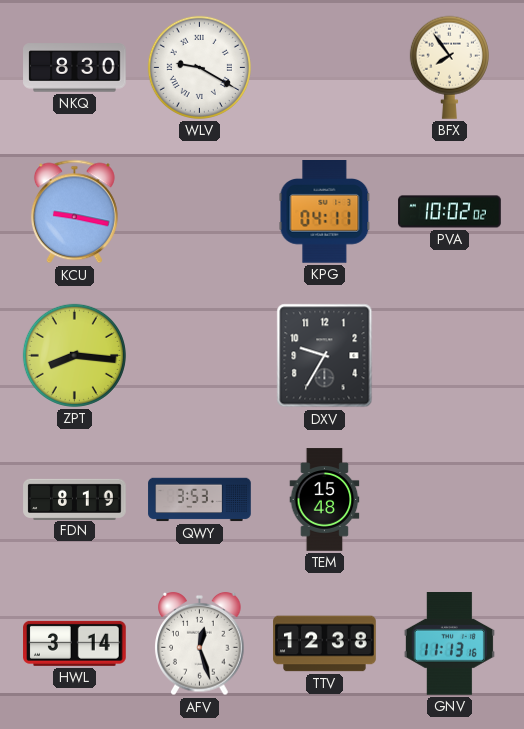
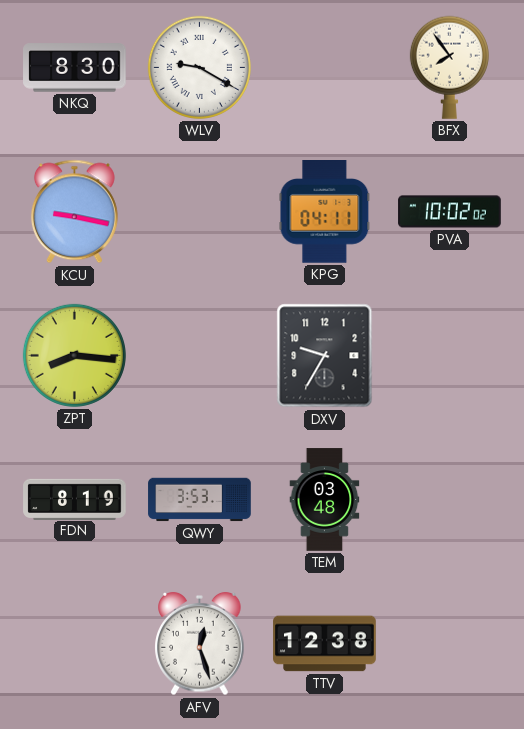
TEM: 15:48 -> 03:48 (325, 500)
HWL: 3:14 -> none (75, 643)
GNV: 11:13 -> none (449, 644)
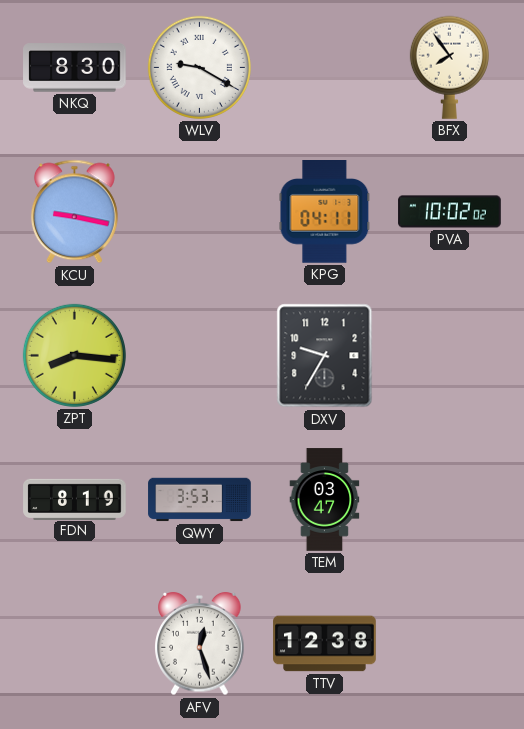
TEM: 03:48 -> 03:47 (325, 500)
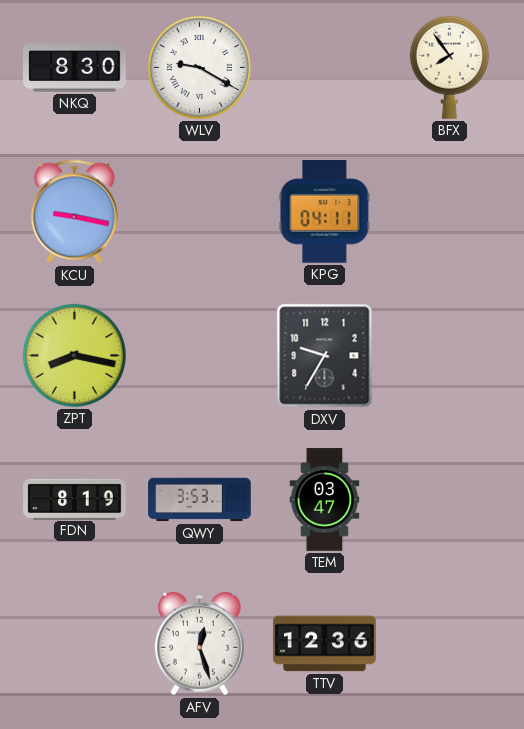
PVA: 10:02 -> none (450, 212)
ZPT: 8:16 -> 8:17 (74, 355)
TTV: 12:38 -> 12:36 (325, 644)
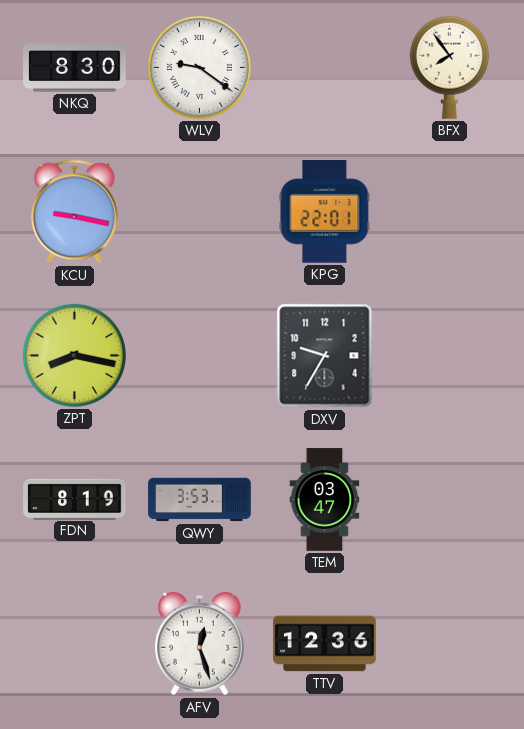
WLV: 9:20 -> 9:21 (199, 67)
KPG: 04:11 -> 22:01 (325, 212)
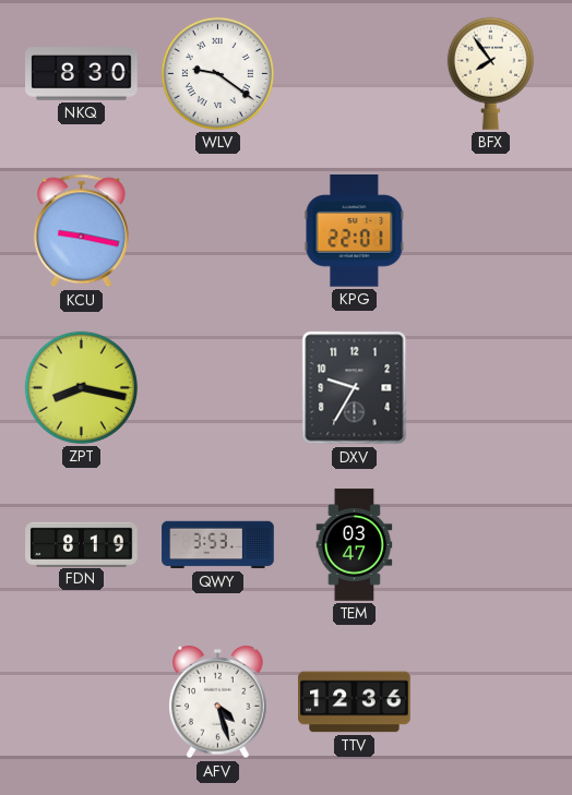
AFV: 12:27 -> 4:27 (218, 702)
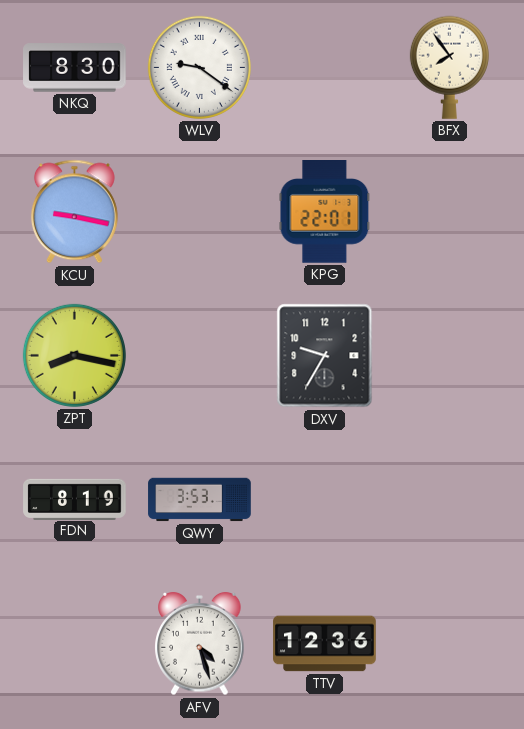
TEM: 03:47 -> none (355, 545)
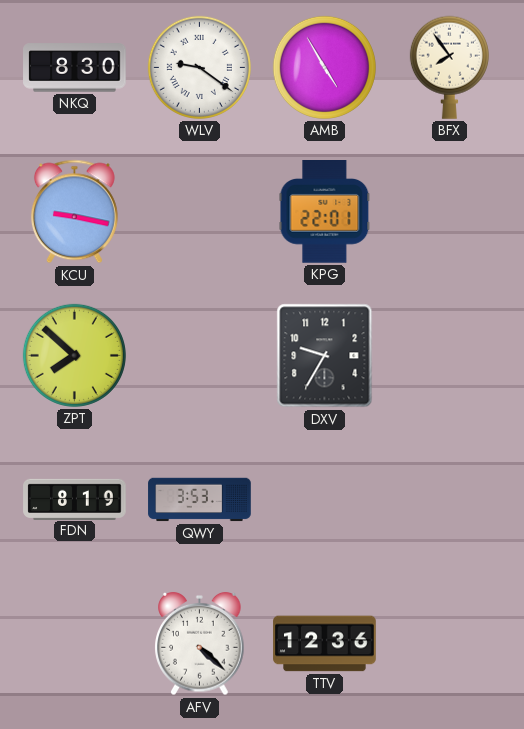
AMB: none -> 4:55 (324, 67)
ZPT: 8:17 -> 7:52 (74, 355)
AFV: 4:27 -> 4:22 (200, 644)
